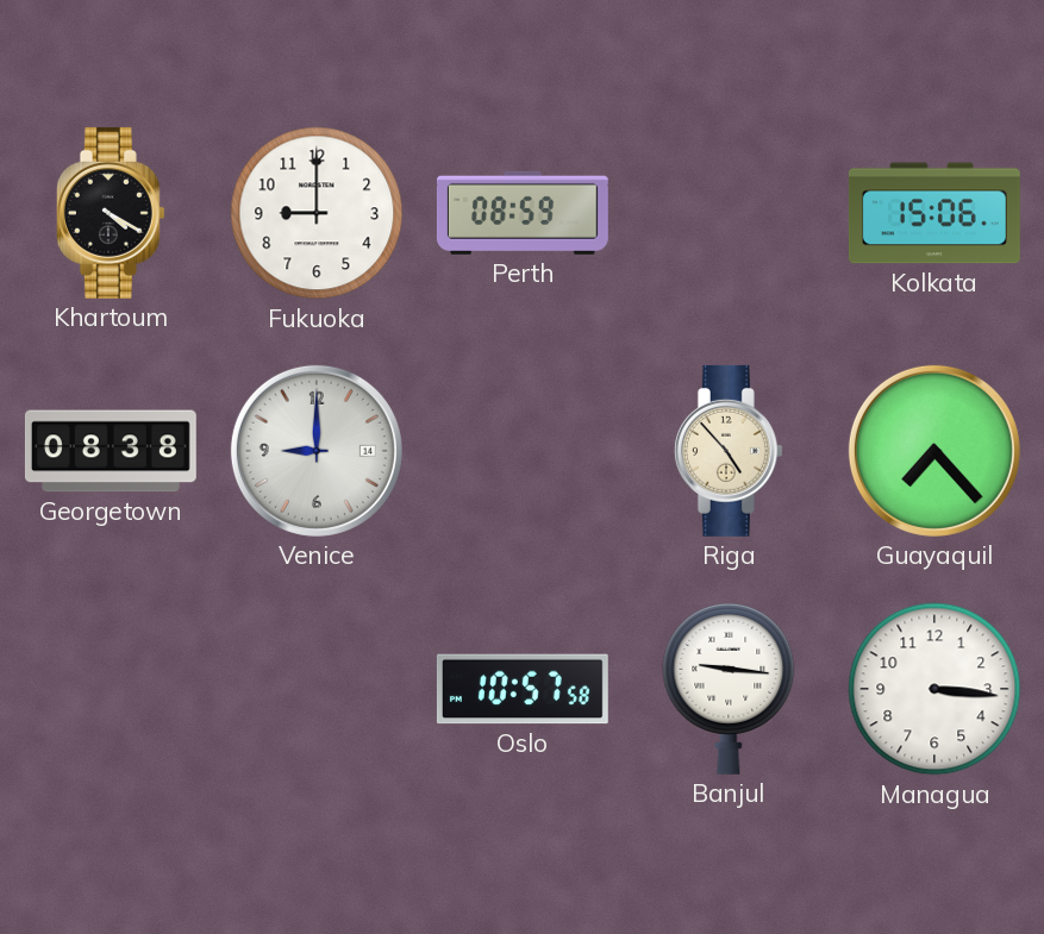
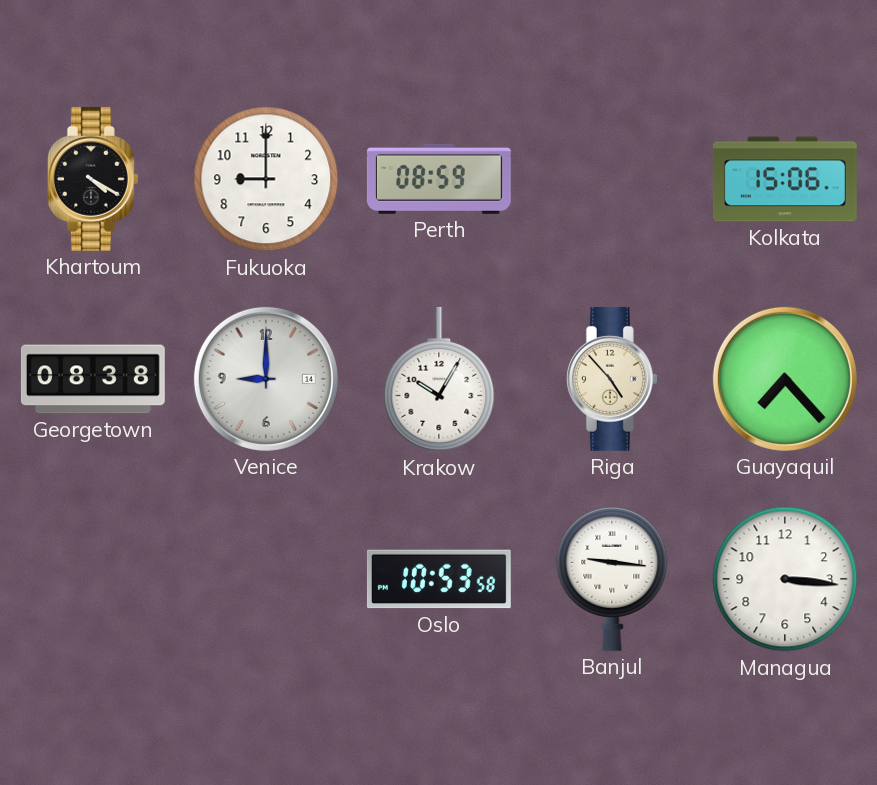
Krakow: none -> 10:05 (439, 379)
Oslo: 10:57 -> 10:53 (439, 579)
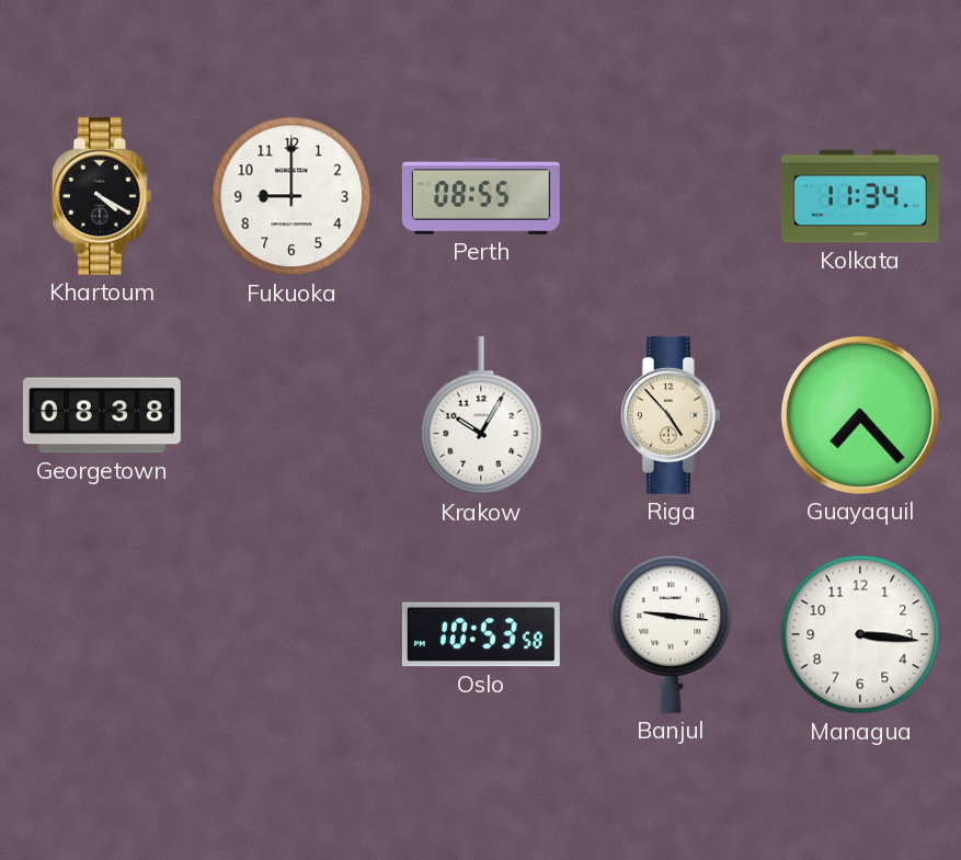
Perth: 08:59 -> 08:55 (481, 196)
Kolkata: 15:06 -> 11:34 (860, 196)
Venice: 9:00 -> none (266, 379)
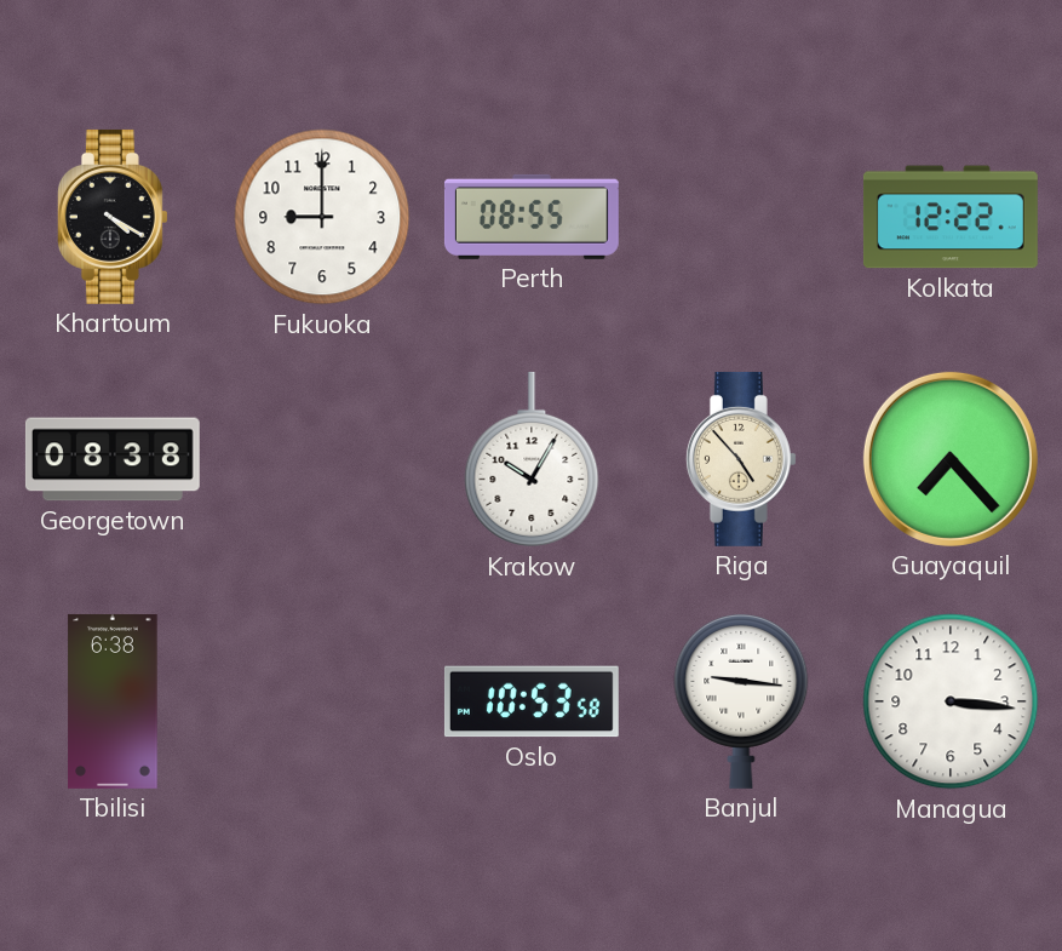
Kolkata: 11:34 -> 12:22 (951, 217)
Tbilisi: none -> 6:38 (113, 701)
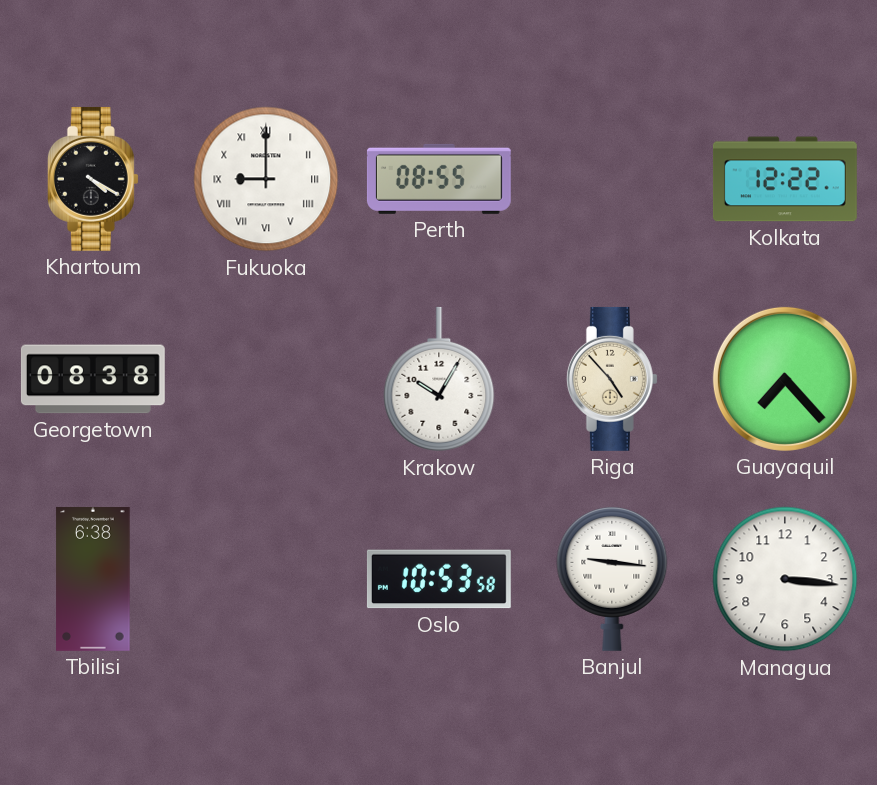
Fukuoka numerals: Arabic -> Roman (266, 179)
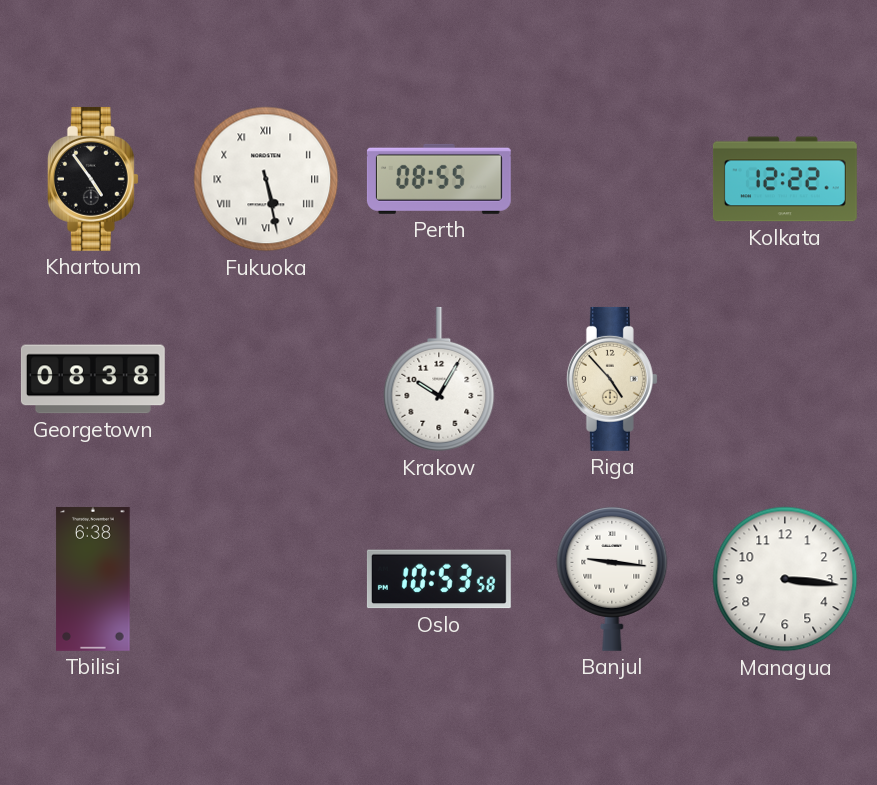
Khartoum: 4:20 -> 4:54 (93, 179)
Fukuoka: 9:00 -> 5:28 (266, 179)
Guayaquil: 7:23 -> none (785, 379)
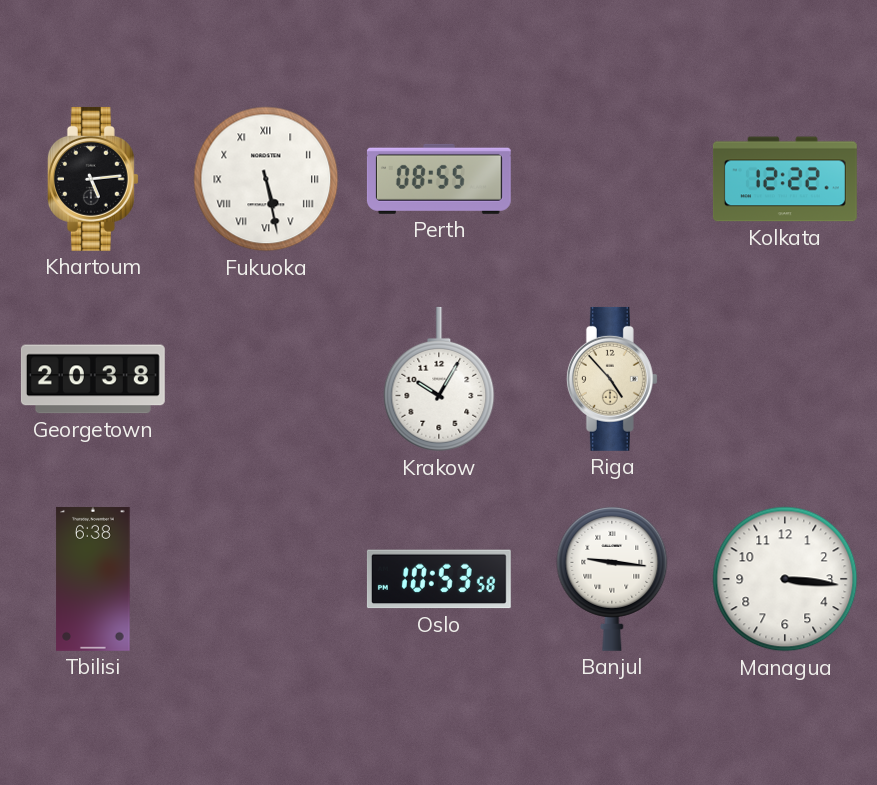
Khartoum: 4:54 -> 5:14 (93, 179)
Georgetown: 08:38 -> 20:38 (93, 379)
